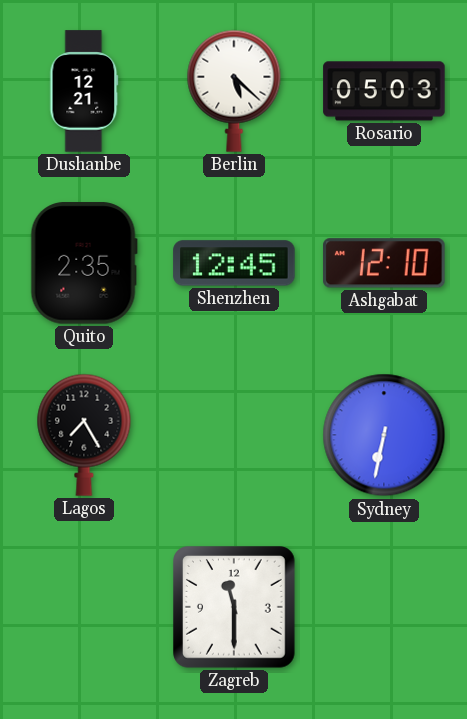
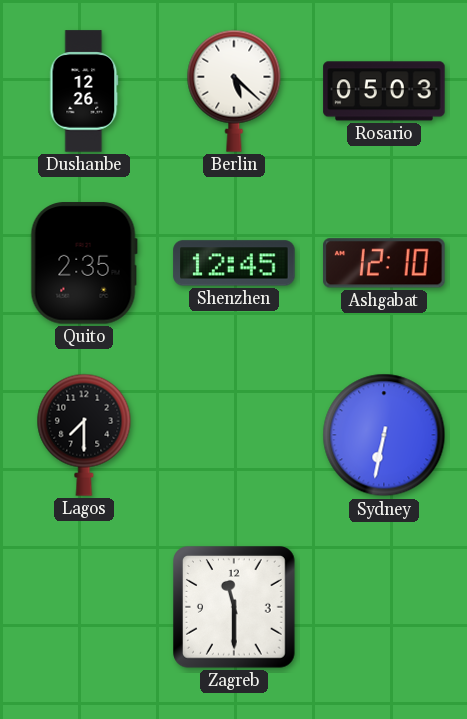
Dushanbe: 12:21 -> 12:26 (84, 91)
Lagos: 7:25 -> 7:30 (84, 435)
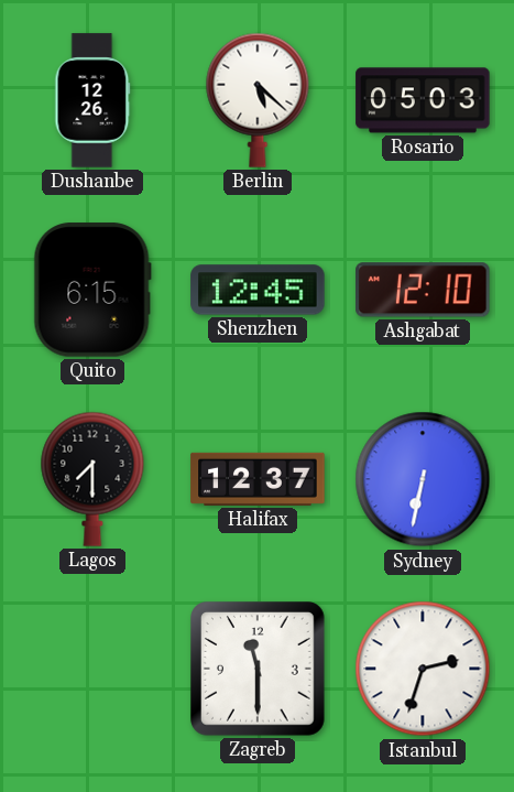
Quito: 2:35 -> 6:15 (92, 290)
Halifax: none -> 12:37 (258, 479)
Istanbul: none -> 2:33 (423, 669)
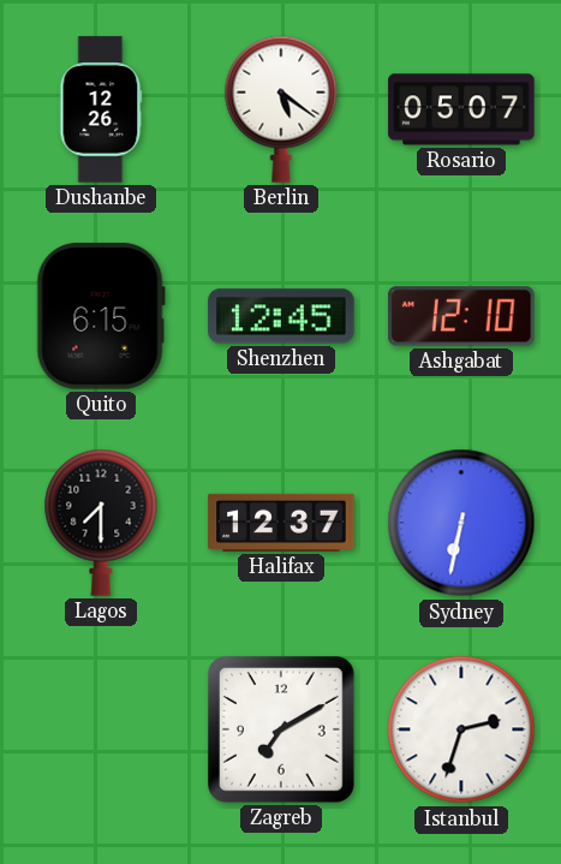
Berlin: 5:22 -> 5:21 (281, 109)
Rosario: 05:03 -> 05:07 (461, 109)
Zagreb: 11:30 -> 7:10 (282, 731)
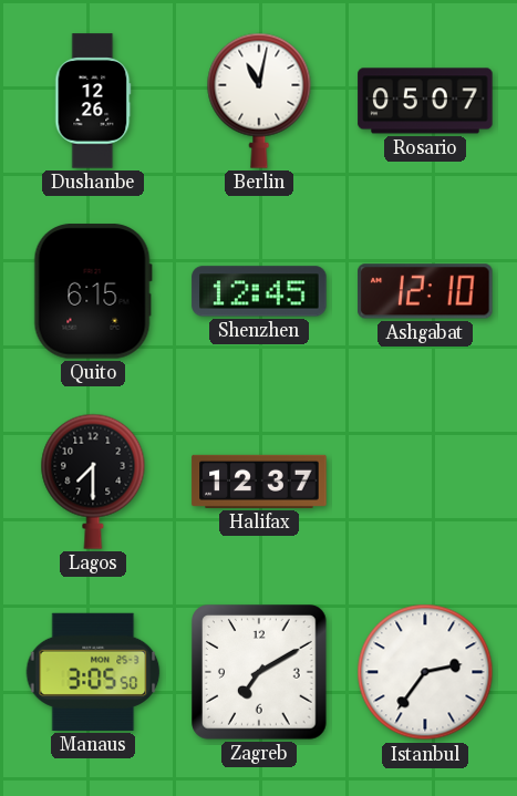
Berlin: 5:21 -> 11:02 (259, 101)
Sydney: 6:32 -> none (461, 523)
Manaus: none -> 3:05 (93, 672)
Istanbul: 2:33 -> 2:36 (425, 672)
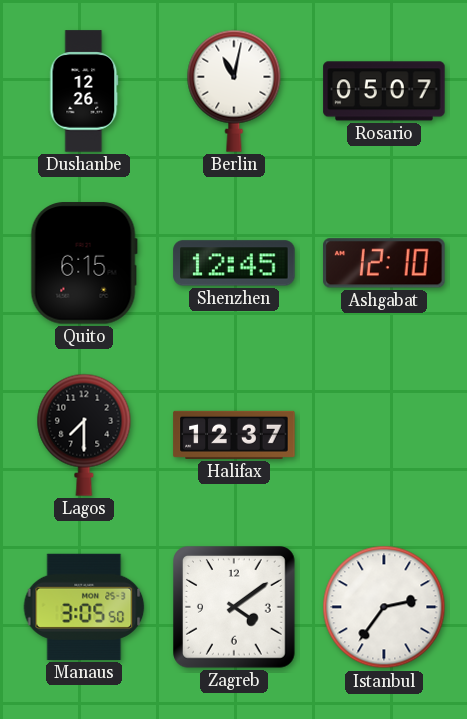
Zagreb: 7:10 -> 4:09 (235, 608)
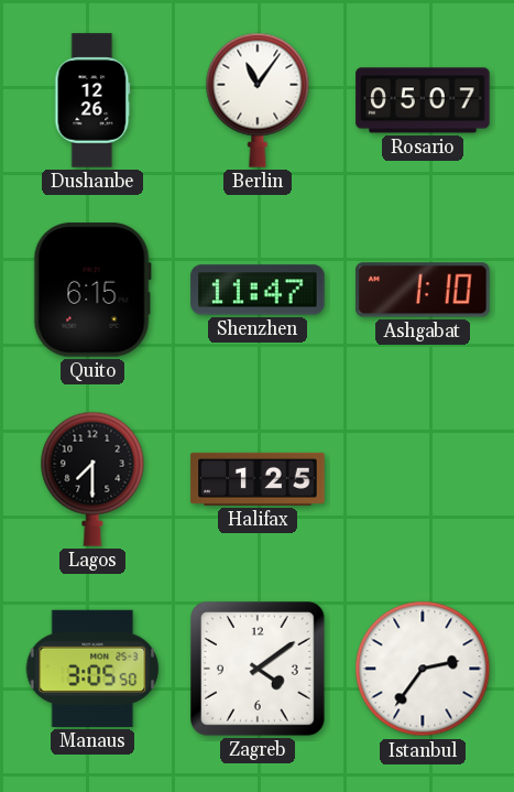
Berlin: 11:02 -> 11:06 (258, 100)
Shenzhen: 12:45 -> 11:47 (258, 290)
Ashgabat: 12:10 -> 1:10 (423, 290)
Halifax: 12:37 -> 1:25 (258, 479)
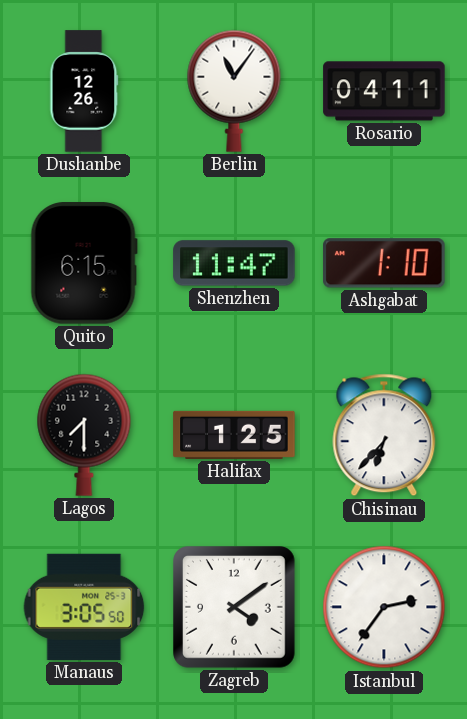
Rosario: 05:07 -> 04:11 (384, 91)
Chisinau: none -> 6:37 (384, 435)
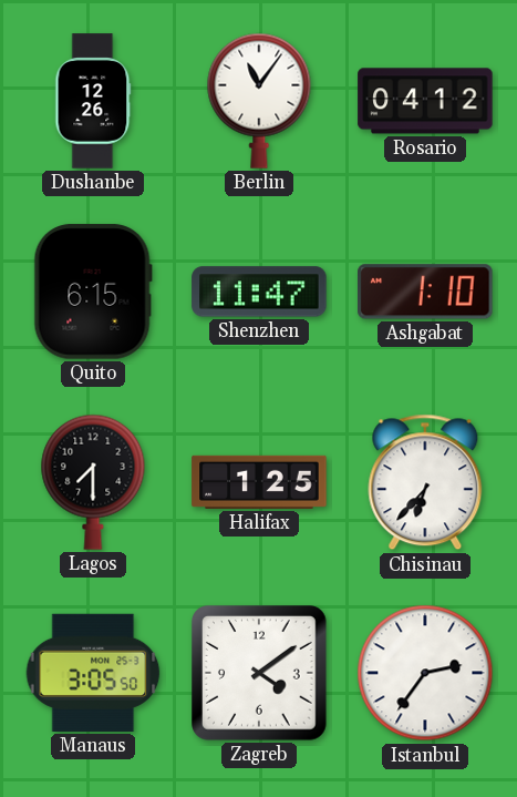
Rosario: 04:11 -> 04:12 (425, 101)
